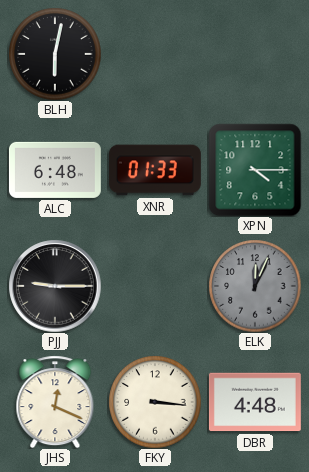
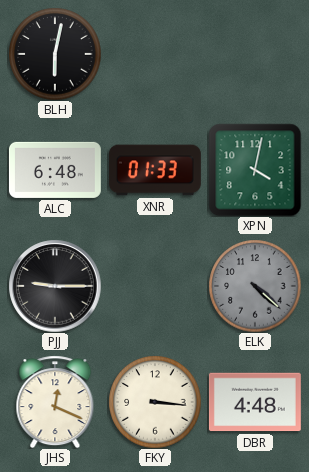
XPN: 4:15 -> 4:02 (255, 170)
ELK: 12:04 -> 4:22 (255, 286)
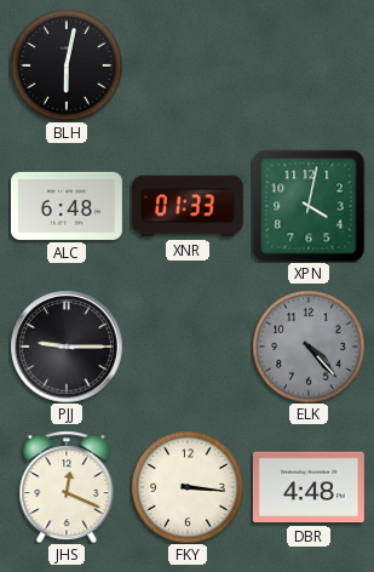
ELK: 4:22 -> 4:23 (309, 347)
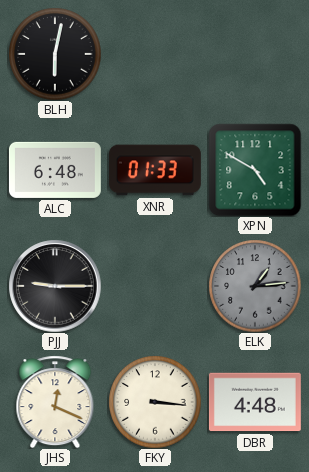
XPN: 4:02 -> 4:50 (255, 170)
ELK: 4:23 -> 1:14 (255, 286)
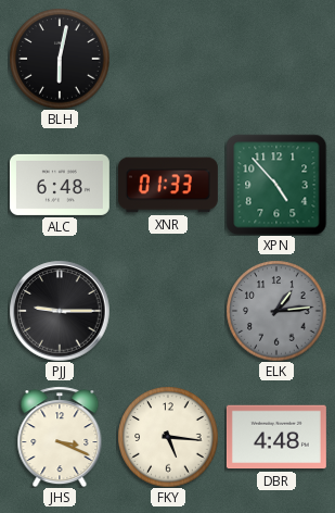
XPN: 4:50 -> 4:53 (276, 185)
JHS: 12:19 -> 3:19 (60, 437)
FKY: 3:16 -> 5:16 (168, 437)
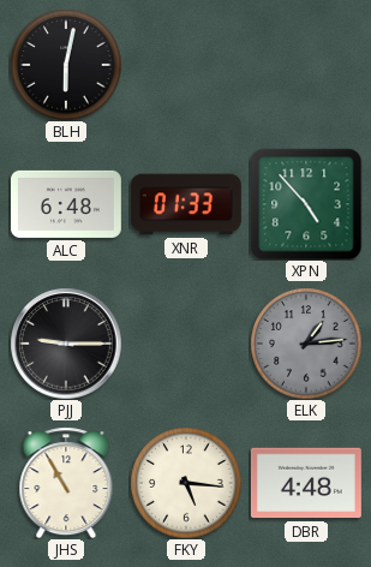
JHS: 3:19 -> 10:55 (66, 483)
